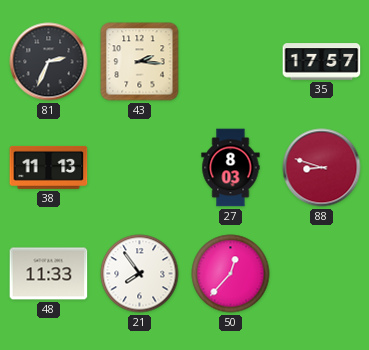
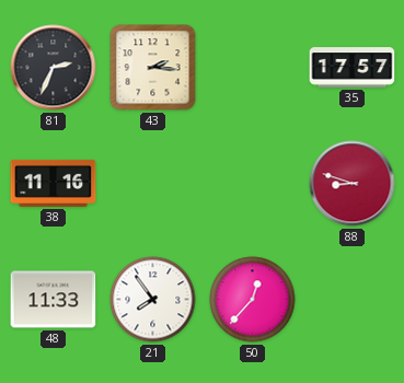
38: 11:13 -> 11:16 (54, 183)
27: 8:03 -> none (231, 168)
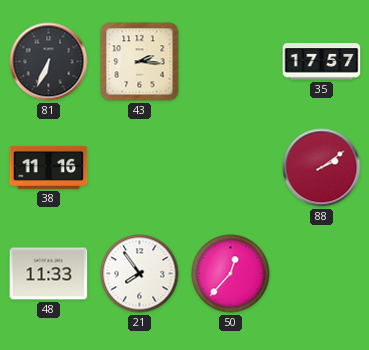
81: 2:34 -> 6:34 (49, 62)
88: 8:48 -> 2:09 (322, 168)
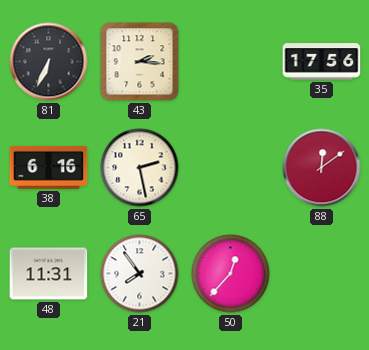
35: 17:57 -> 17:56 (322, 62)
38: 11:16 -> 6:16 (49, 167)
65: none -> 2:28 (140, 168)
88: 2:09 -> 12:09 (322, 168)
48: 11:33 -> 11:31 (49, 274)
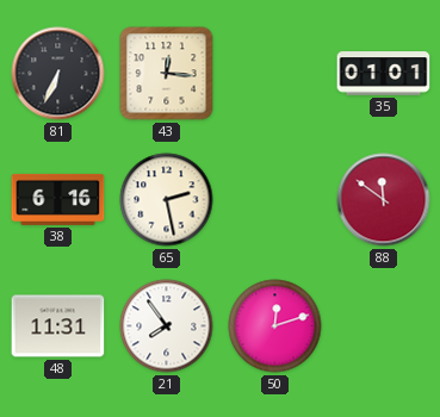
43: 2:16 -> 12:16 (167, 74)
35: 17:56 -> 01:01 (384, 74)
88: 12:09 -> 11:51 (384, 200)
50: 12:37 -> 12:12 (275, 326)
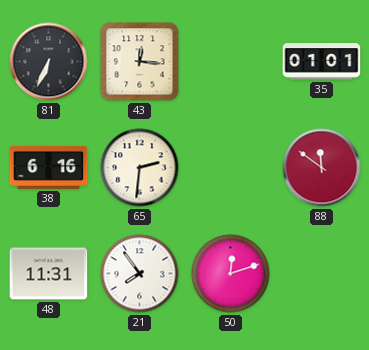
65: 2:28 -> 2:31 (140, 168)
